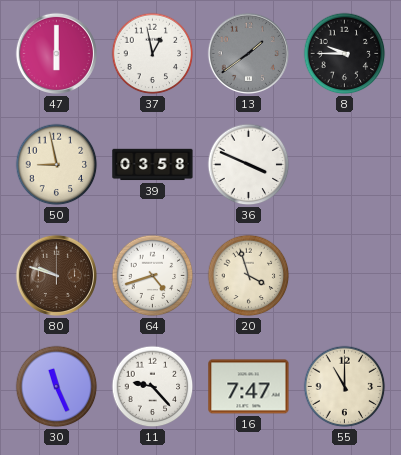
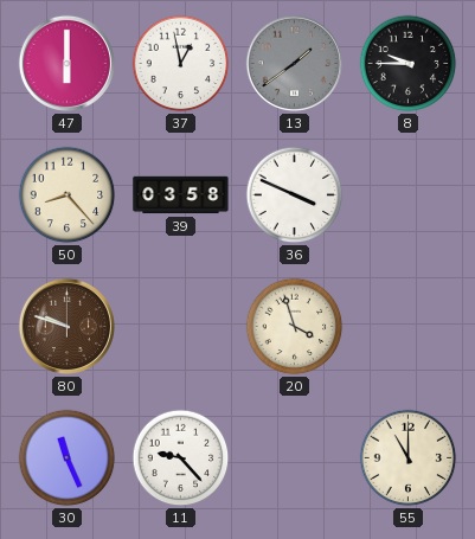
50: 8:58 -> 8:23 (68, 195)
64: 4:42 -> none (153, 276)
16: 7:47 -> none (249, 387)
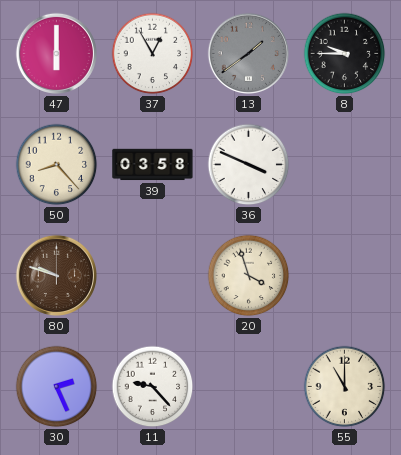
37: 12:58 -> 12:55 (153, 54)
30: 11:26 -> 2:26 (57, 387)
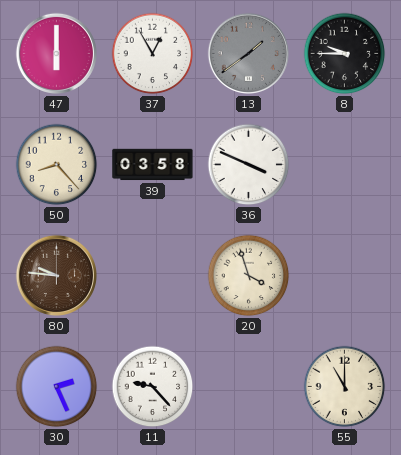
80: 9:48 -> 9:46 (56, 275)
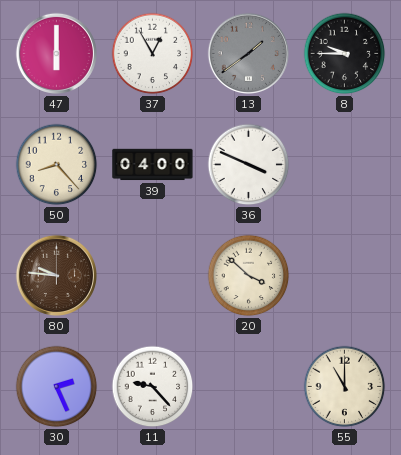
39: 03:58 -> 04:00 (153, 165)
20: 3:57 -> 3:52 (249, 276)
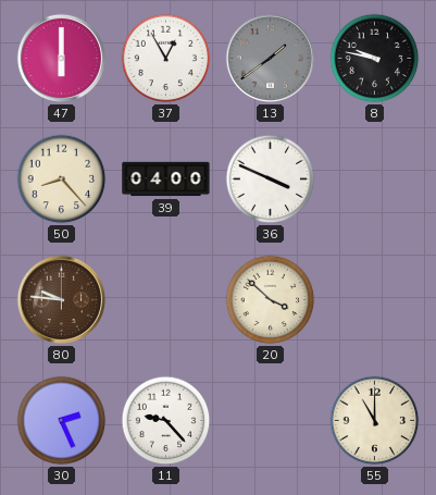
8: 9:45 -> 9:47 (375, 59)
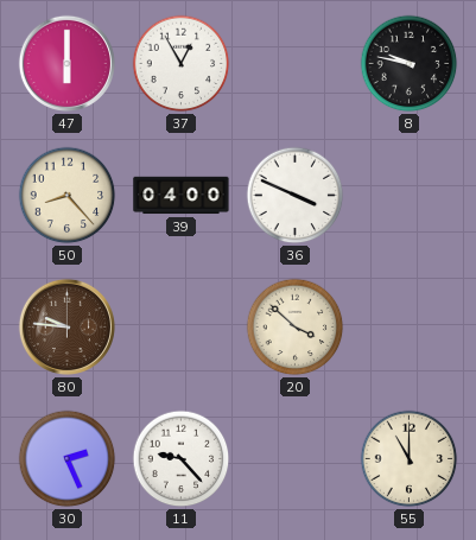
13: 1:39 -> none (270, 58)
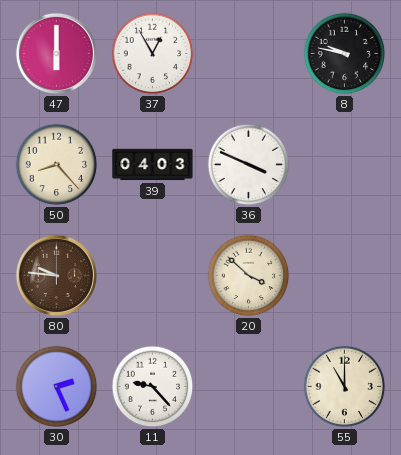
39: 04:00 -> 04:03 (153, 165)
